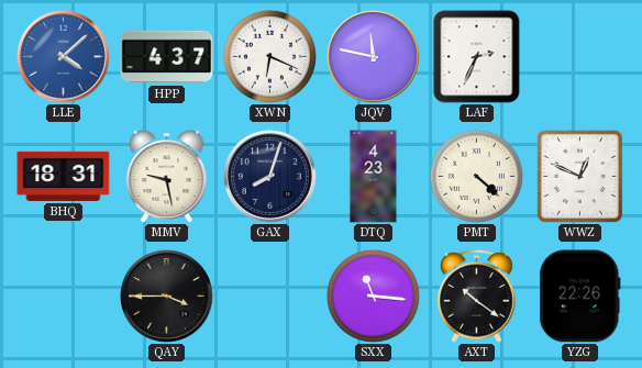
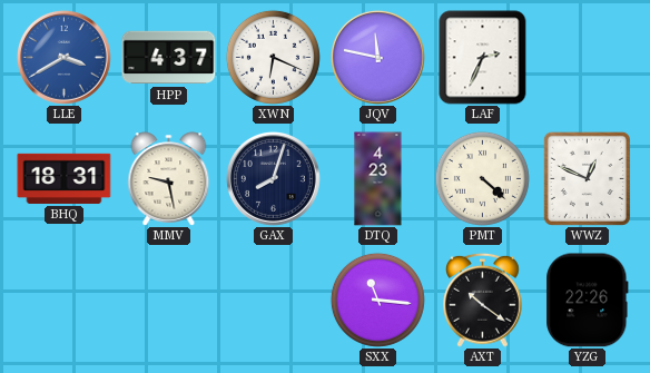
LLE: 4:08 -> 3:40 (63, 57)
QAY: 3:45 -> none (166, 295)
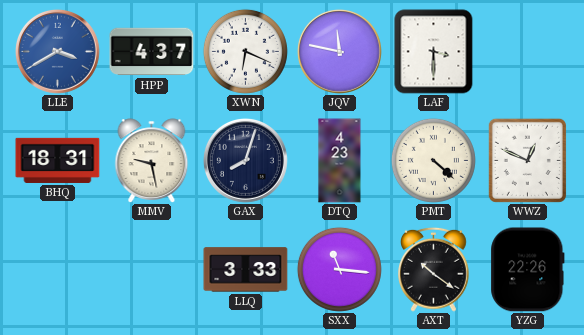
LAF: 2:34 -> 3:30 (434, 52)
LLQ: none -> 3:33 (246, 270)
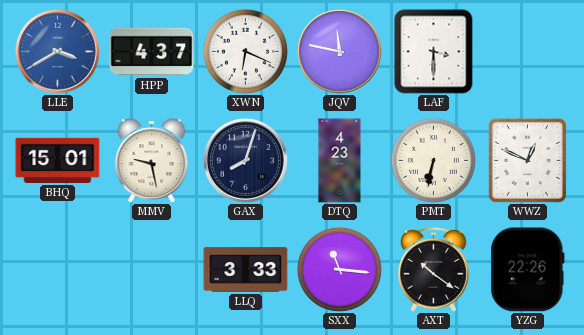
BHQ: 18:31 -> 15:01 (58, 160)
PMT: 4:22 -> 6:32 (433, 160)
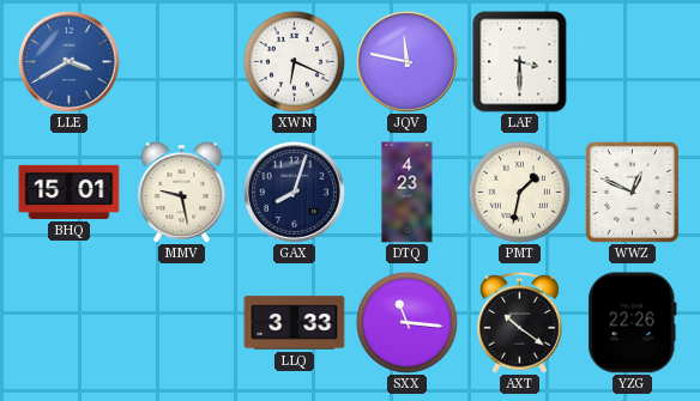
HPP: 4:37 -> none (152, 52)
PMT: 6:32 -> 1:32 (519, 192)
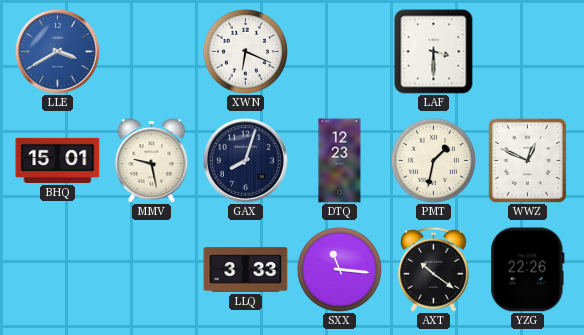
JQV: 11:47 -> none (406, 61)
DTQ: 4:23 -> 12:23 (340, 161)
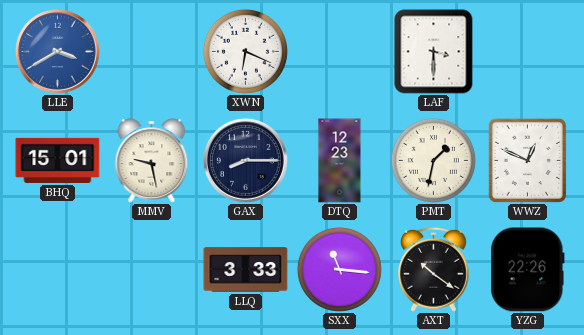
GAX: 8:03 -> 8:15 (245, 160)
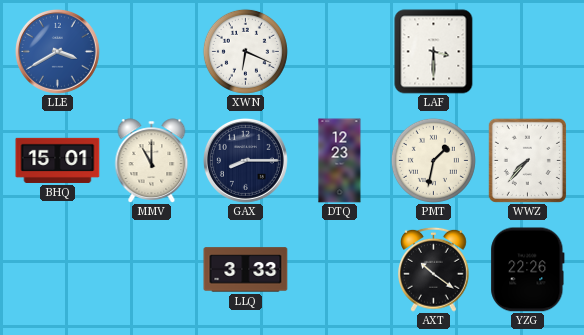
MMV: 9:28 -> 11:00 (152, 161)
WWZ: 12:49 -> 7:37 (527, 160)
SXX: 11:16 -> none (339, 269)
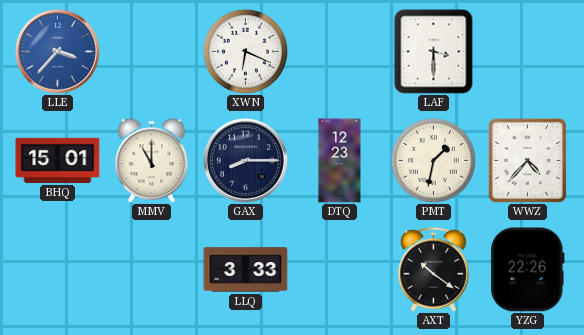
LLE: 3:40 -> 3:37 (57, 51)
WWZ: 7:37 -> 4:37 (527, 160)
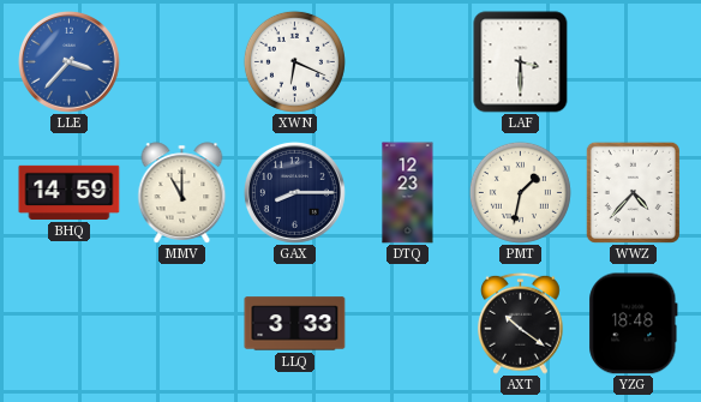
BHQ: 15:01 -> 14:59 (70, 192)
YZG: 22:26 -> 18:48 (634, 324)
